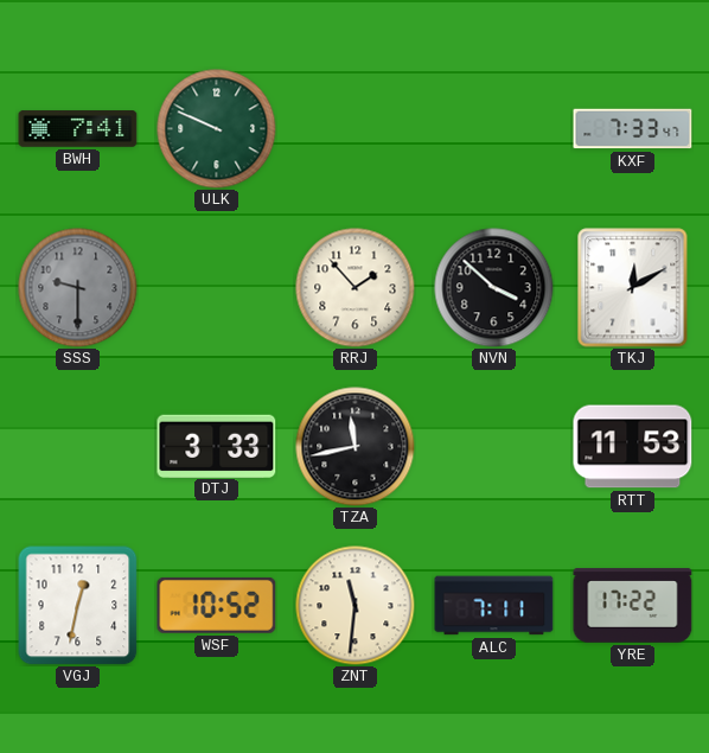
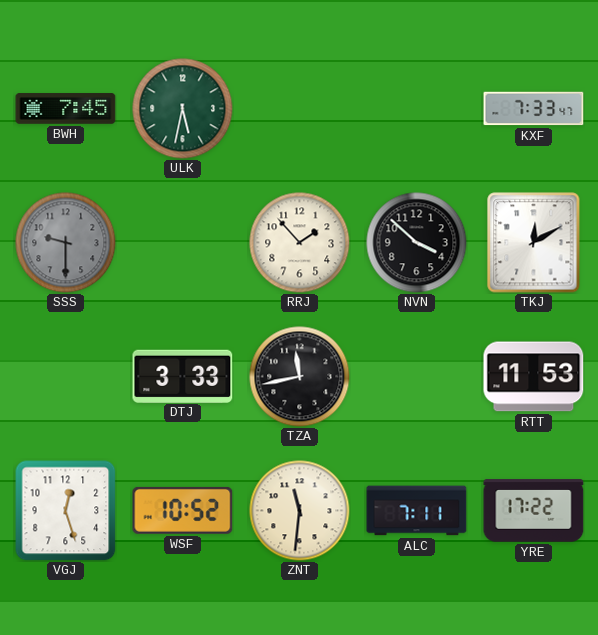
BWH: 7:41 -> 7:45 (66, 109)
ULK: 9:49 -> 5:32 (183, 109)
VGJ: 12:32 -> 12:27 (65, 510)
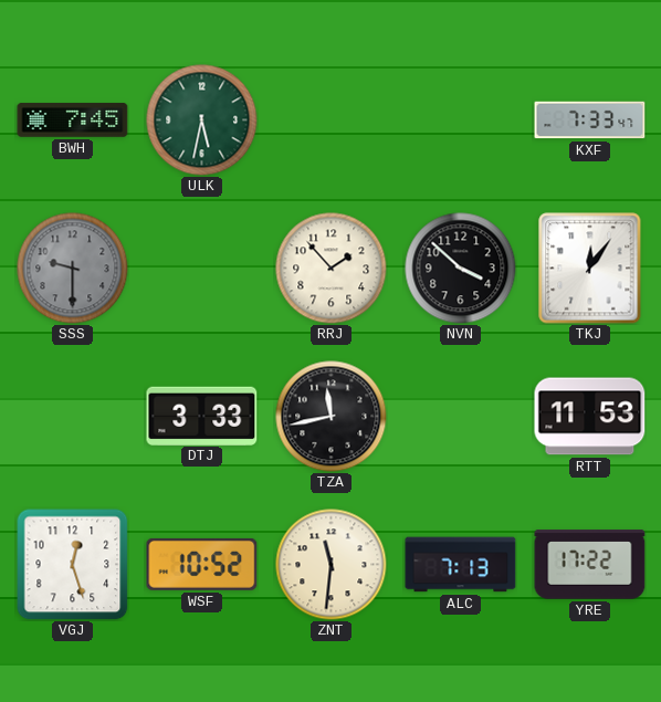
TKJ: 12:10 -> 12:06 (590, 269)
ALC: 7:11 -> 7:13 (461, 565)
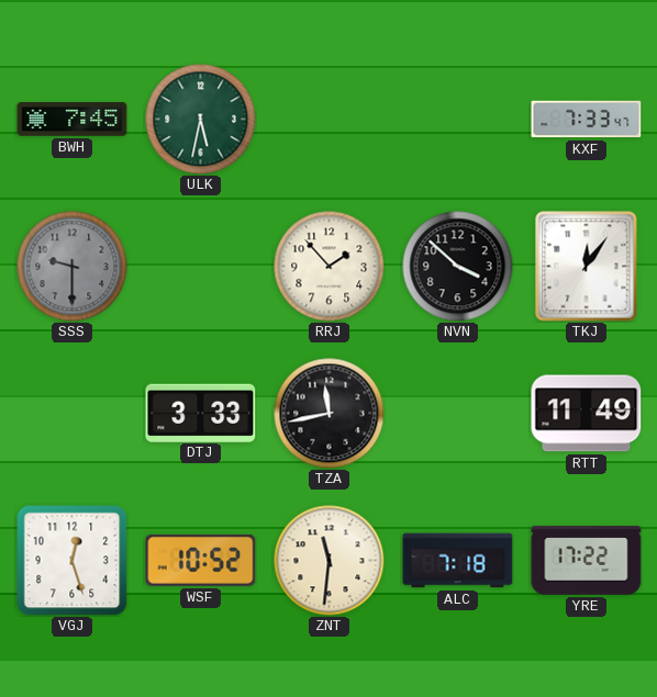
RTT: 11:53 -> 11:49 (587, 414)
ALC: 7:13 -> 7:18 (458, 561)
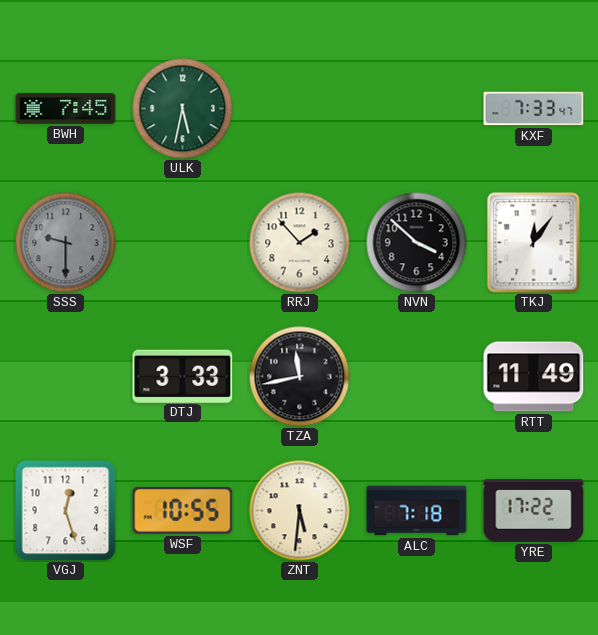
WSF: 10:52 -> 10:55 (183, 510)
ZNT: 11:31 -> 5:31 (300, 511)
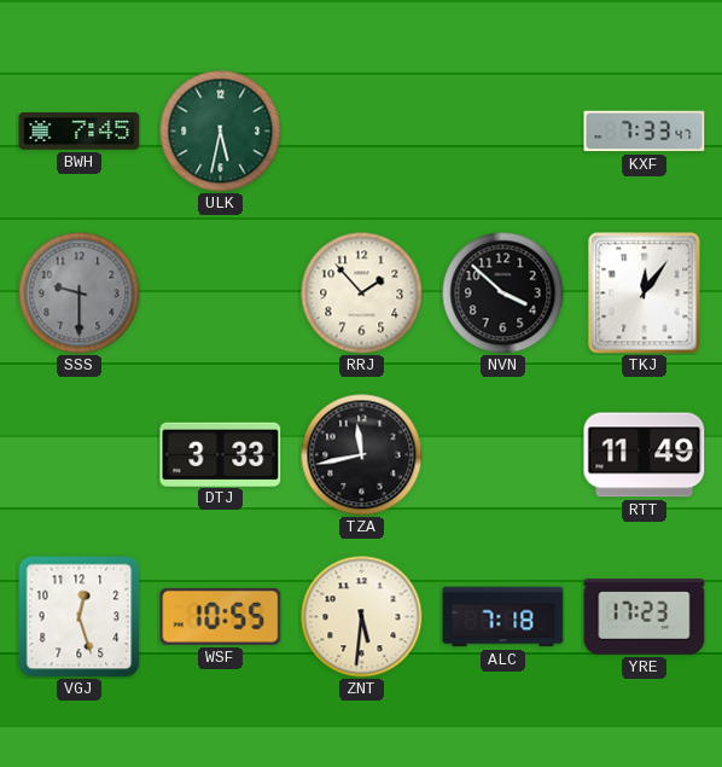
YRE: 17:22 -> 17:23 (645, 617)
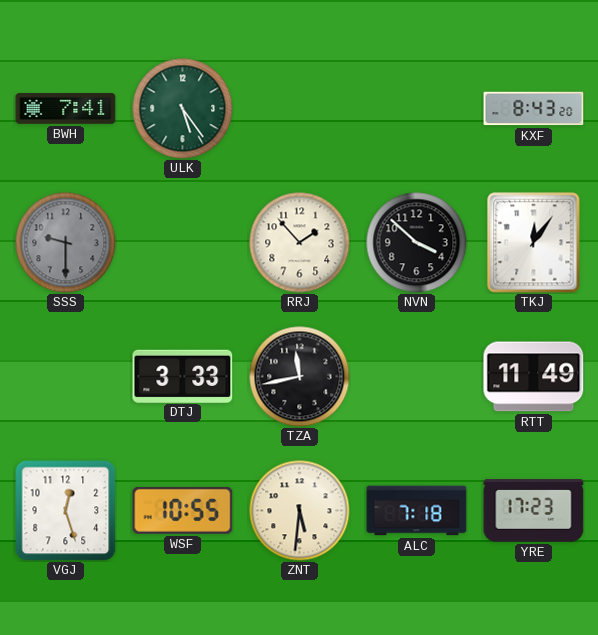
BWH: 7:45 -> 7:41 (66, 109)
ULK: 5:32 -> 5:24 (183, 109)
KXF: 7:33 -> 8:43 (534, 109)
